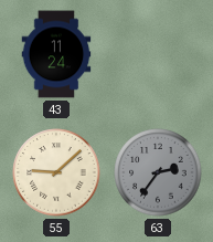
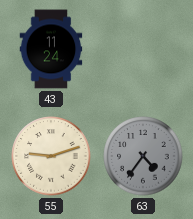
55: 9:08 -> 9:12 (51, 156)
63: 2:36 -> 4:36 (143, 156)
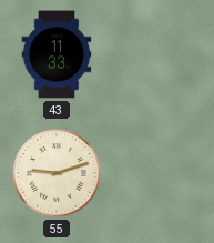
43: 11:24 -> 11:33 (57, 54)
63: 4:36 -> none (143, 156)
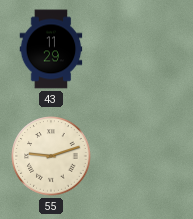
43: 11:33 -> 11:29 (51, 49)
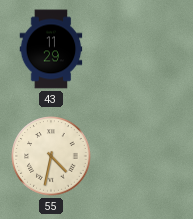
55: 9:12 -> 4:32 (51, 156)
